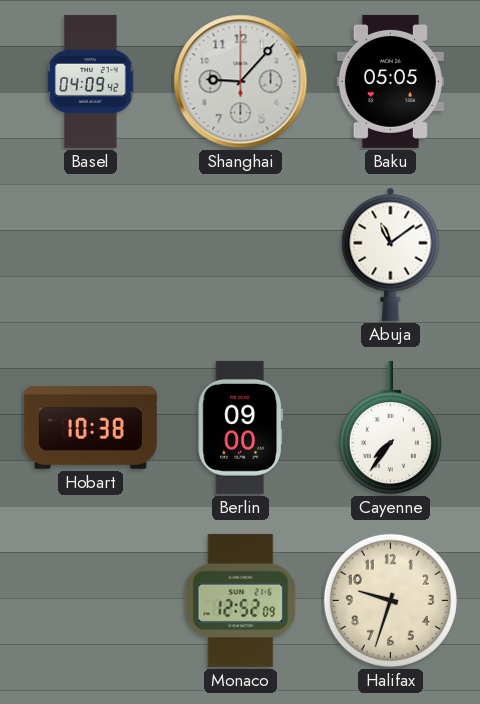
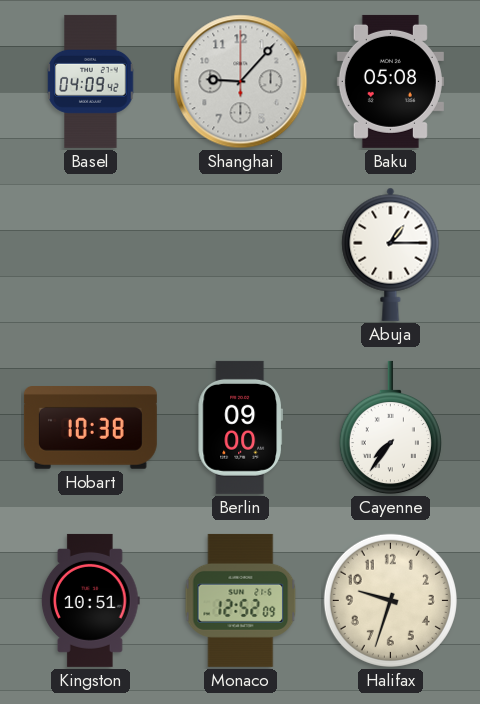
Baku: 05:05 -> 05:08 (390, 81)
Abuja: 11:09 -> 1:15 (391, 254)
Kingston: none -> 10:51 (90, 600)
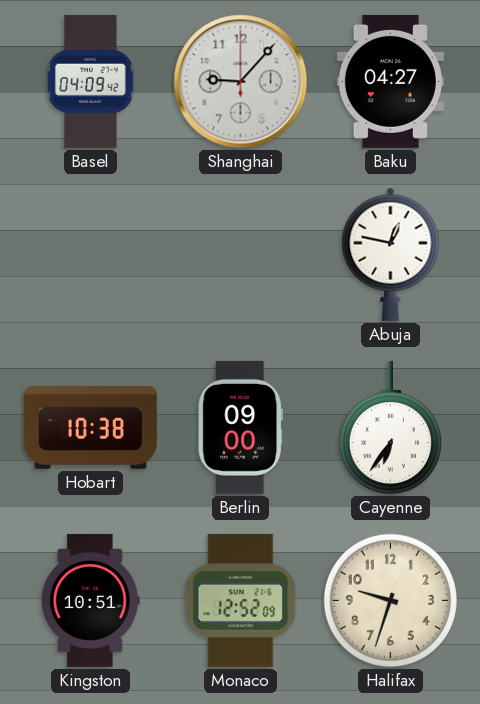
Baku: 05:08 -> 04:27 (390, 81)
Abuja: 1:15 -> 12:47 (391, 254)
Cayenne: 7:36 -> 6:36 (390, 428)
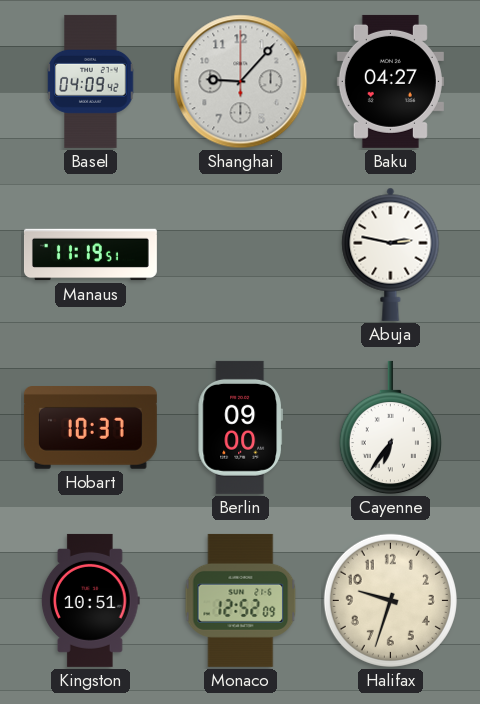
Manaus: none -> 11:19 (90, 255)
Abuja: 12:47 -> 2:47 (391, 254)
Hobart: 10:38 -> 10:37 (90, 428)
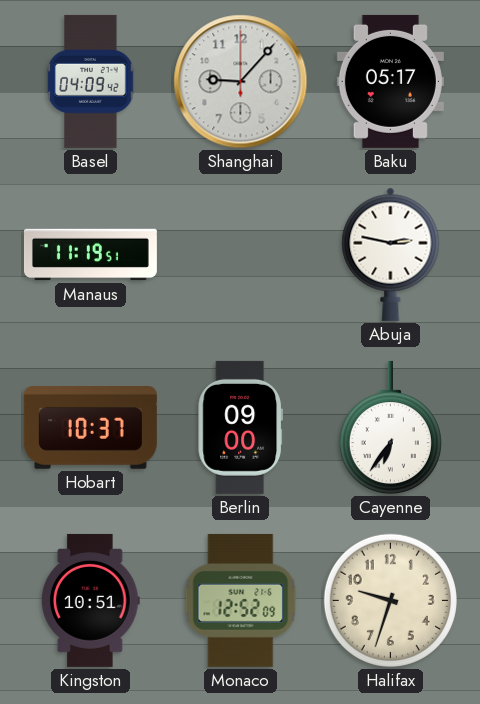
Baku: 04:27 -> 05:17 (390, 81)
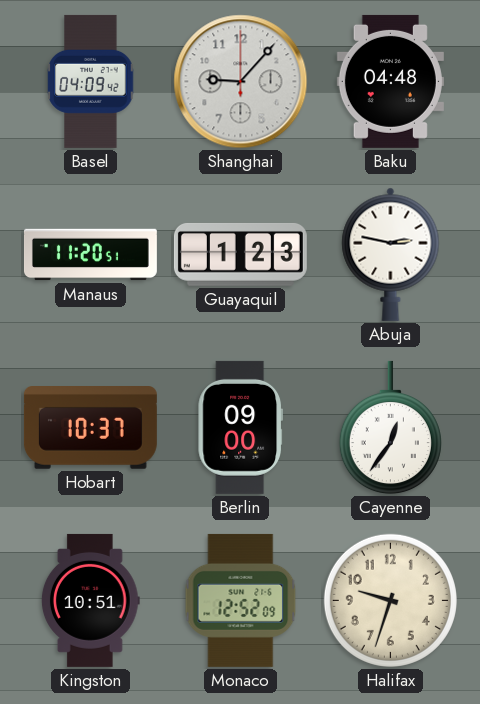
Baku: 05:17 -> 04:48 (390, 81)
Manaus: 11:19 -> 11:20 (90, 255)
Guayaquil: none -> 1:23 (240, 254)
Cayenne: 6:36 -> 12:36 (390, 428)
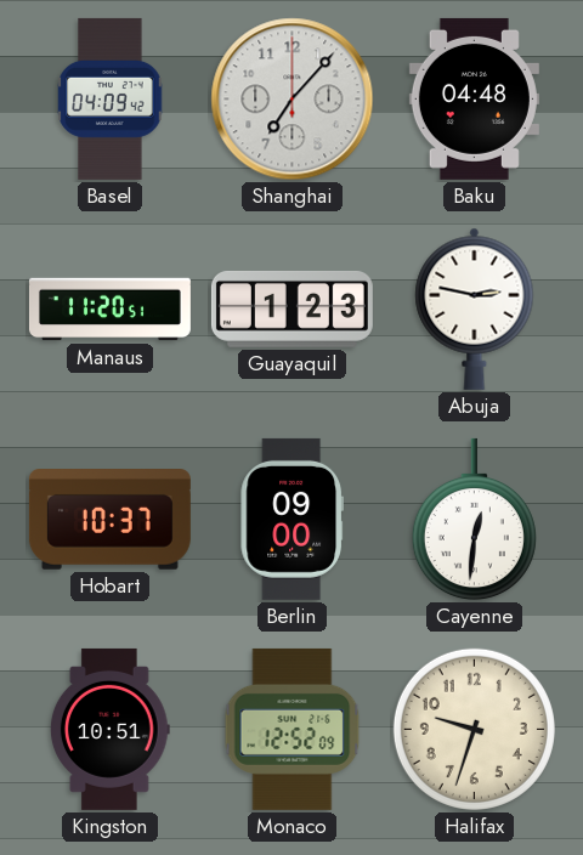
Shanghai: 9:07 -> 7:07 (293, 100)
Cayenne: 12:36 -> 12:31 (474, 520)
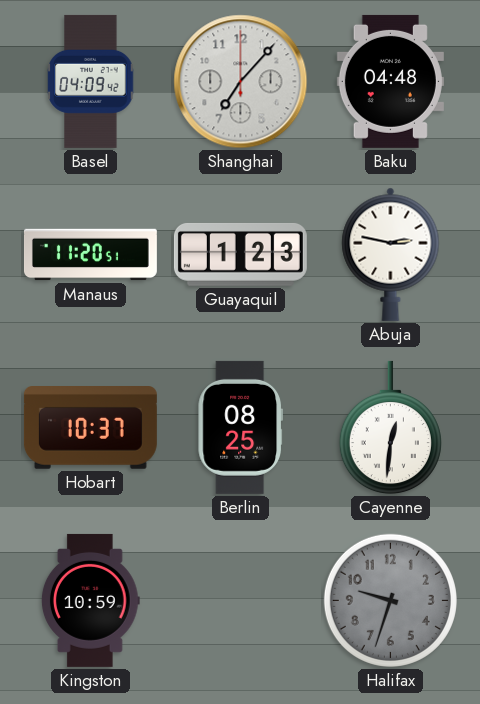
Berlin: 09:00 -> 08:25 (240, 427)
Kingston: 10:51 -> 10:59 (90, 600)
Monaco: 12:52 -> none (293, 729)
Halifax dial: cream -> grey (390, 600)
